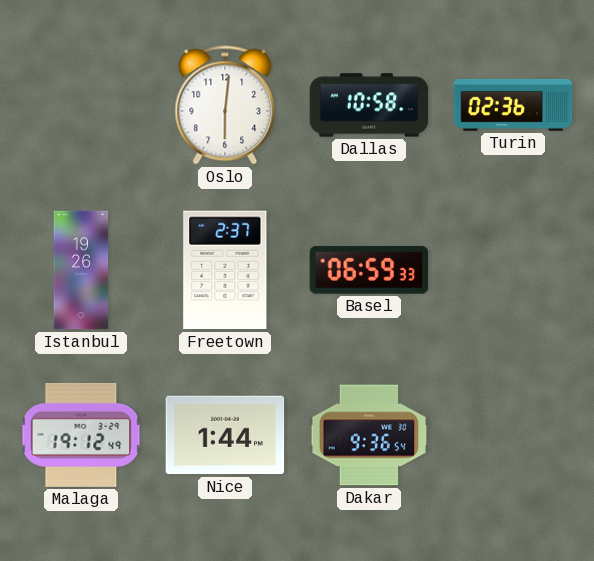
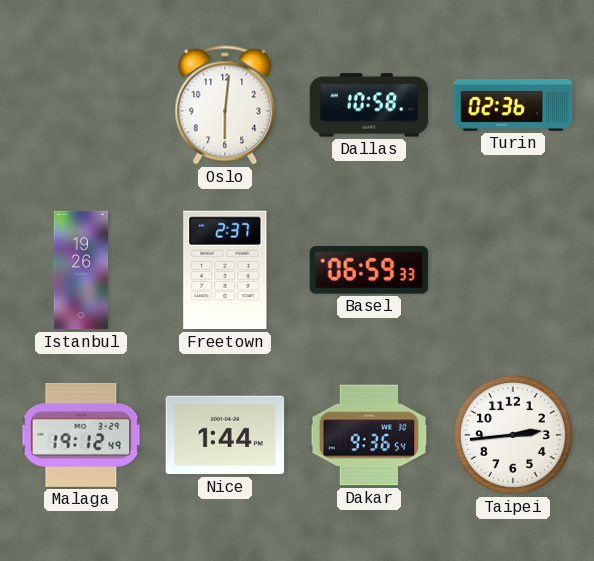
Taipei: none -> 2:44 (514, 436)
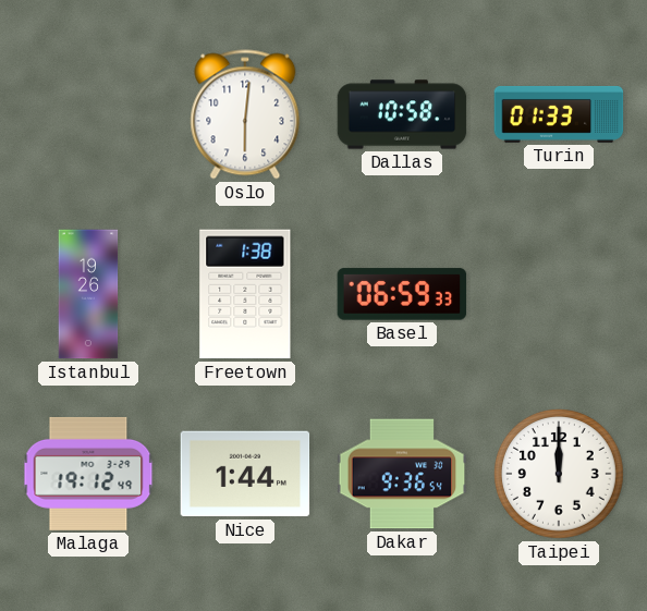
Turin: 02:36 -> 01:33 (559, 114)
Freetown: 2:37 -> 1:38 (245, 294)
Taipei: 2:44 -> 12:00 (560, 475)
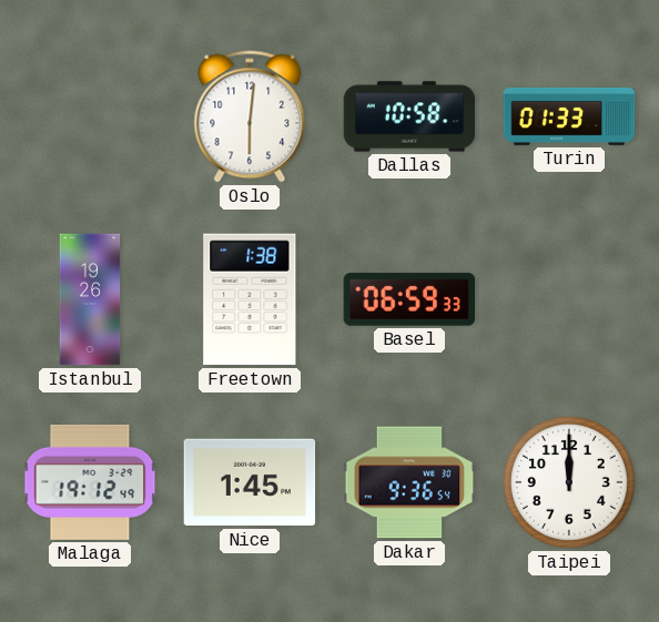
Nice: 1:44 -> 1:45 (250, 482)
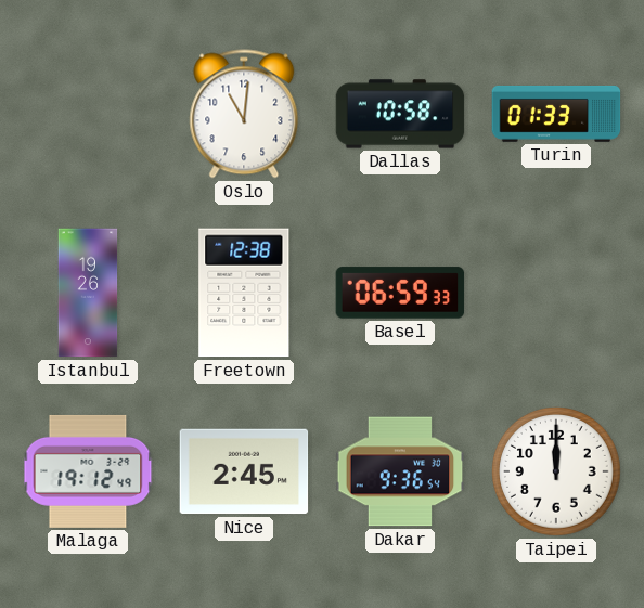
Oslo: 6:01 -> 11:01 (244, 114)
Freetown: 1:38 -> 12:38 (244, 293)
Nice: 1:45 -> 2:45 (244, 471)
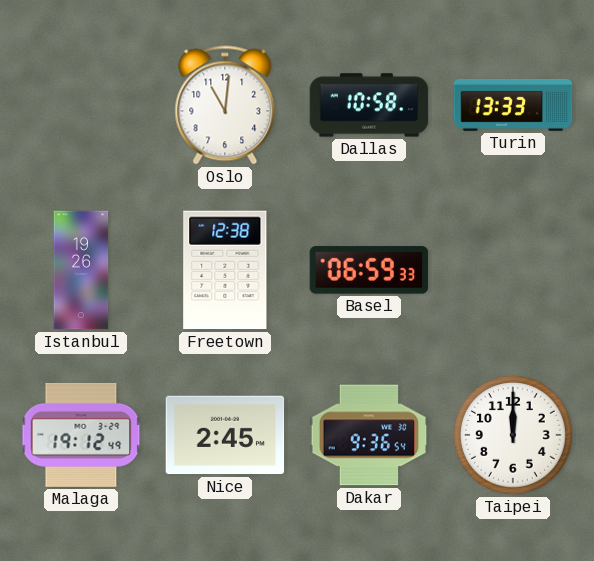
Turin: 01:33 -> 13:33 (513, 105)
